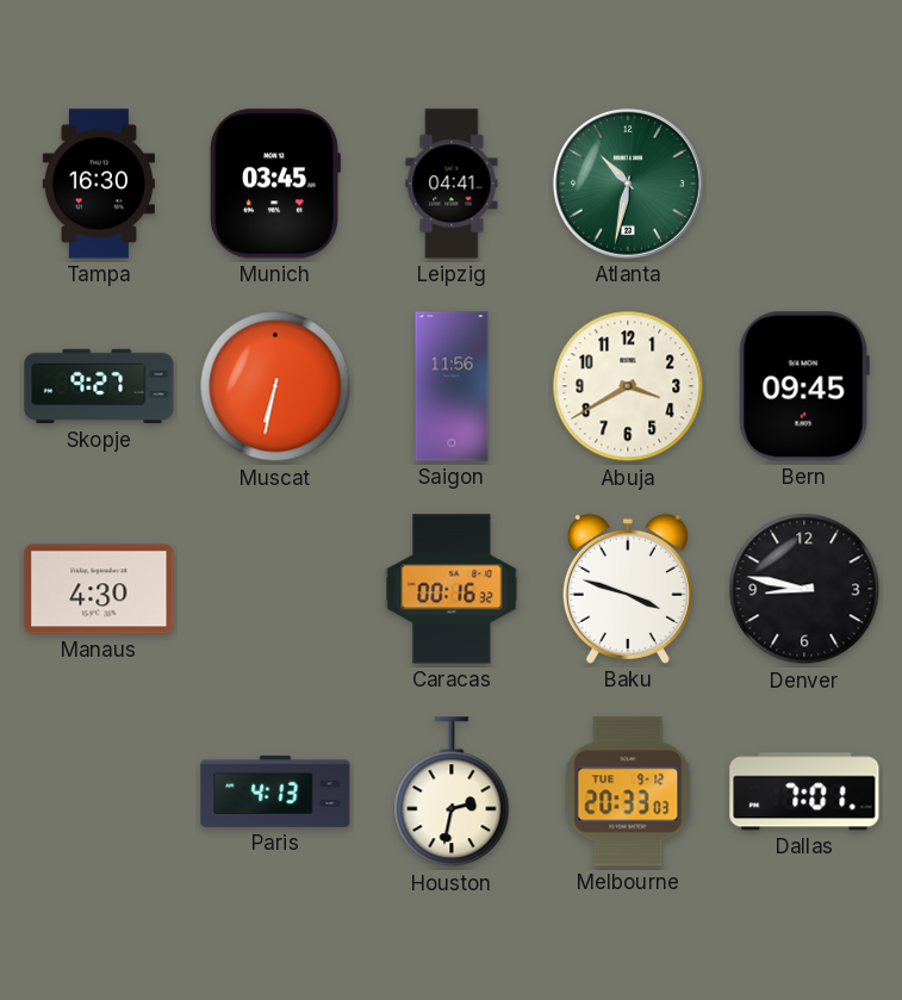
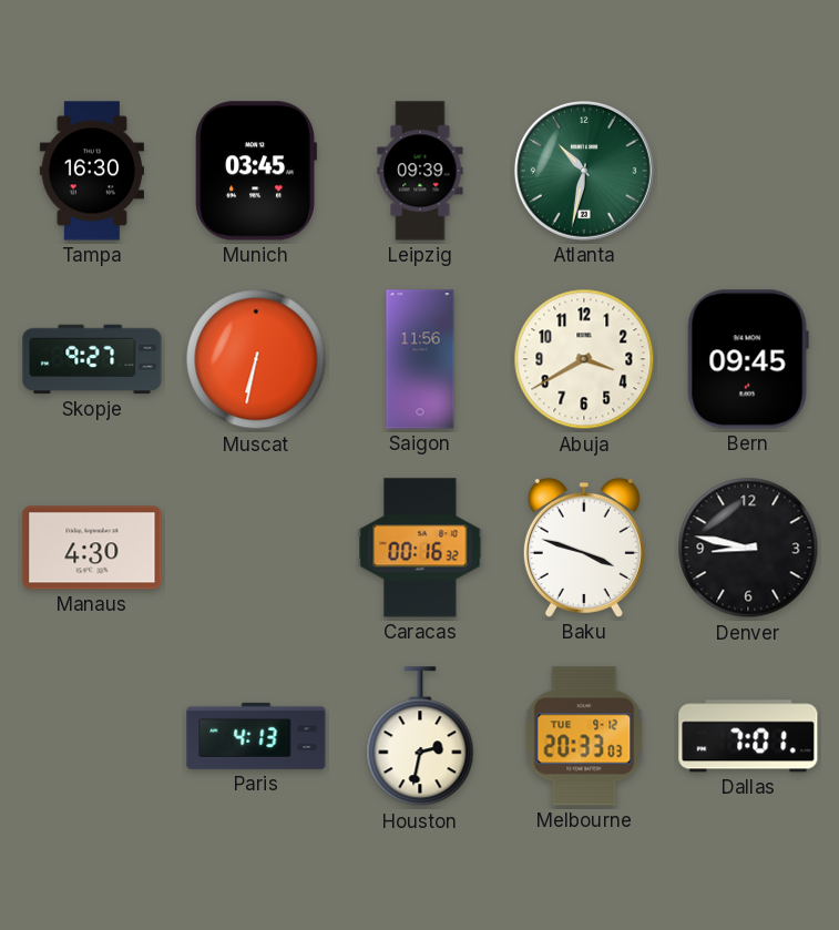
Leipzig: 04:41 -> 09:39 (420, 171)
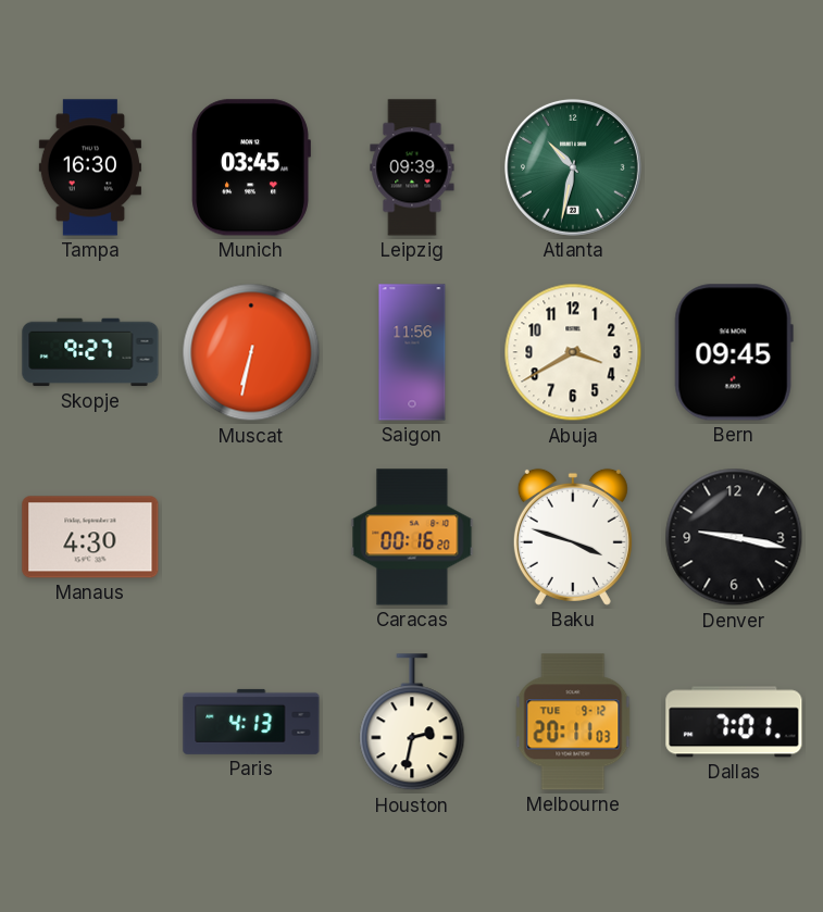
Caracas: 00:16:32 -> 00:16:20 (412, 537)
Denver: 8:47 -> 9:17 (734, 537)
Melbourne: 20:33 -> 20:11 (573, 722)
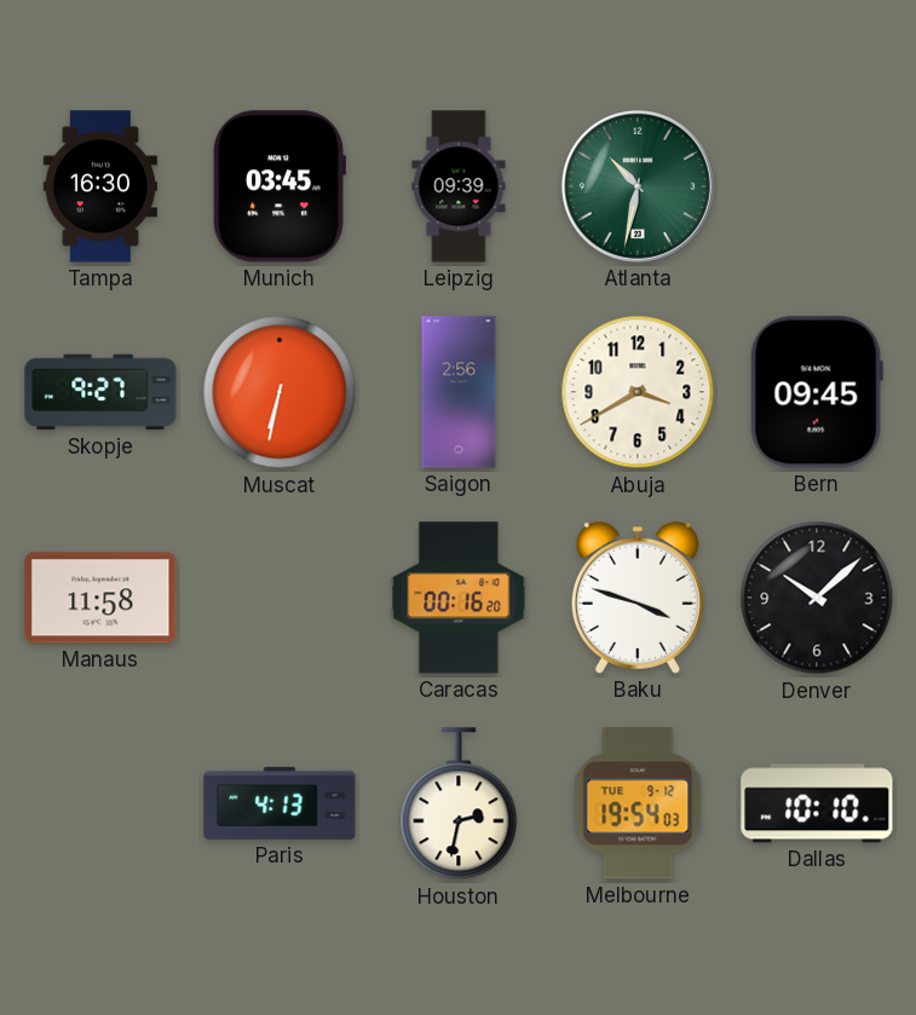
Saigon: 11:56 -> 2:56 (459, 392)
Manaus: 4:30 -> 11:58 (100, 598)
Denver: 9:17 -> 10:08 (817, 598)
Melbourne: 20:11 -> 19:54 (638, 803)
Dallas: 7:01 -> 10:10 (817, 803)
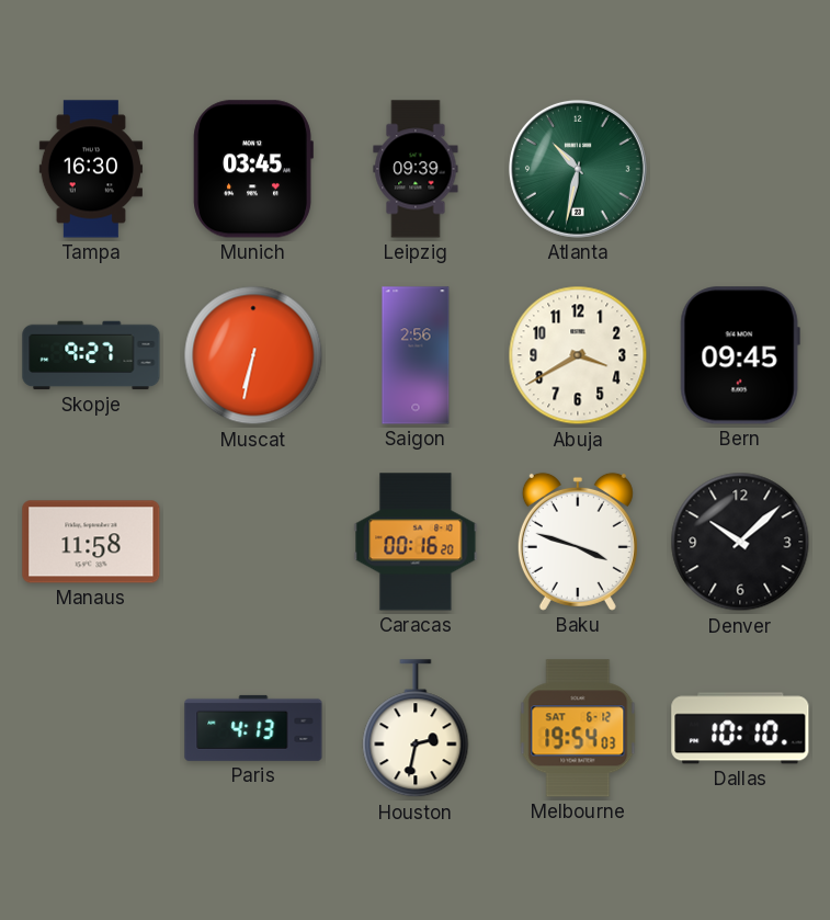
Melbourne date: TUE 9-12 -> SAT 6-12 (578, 728)
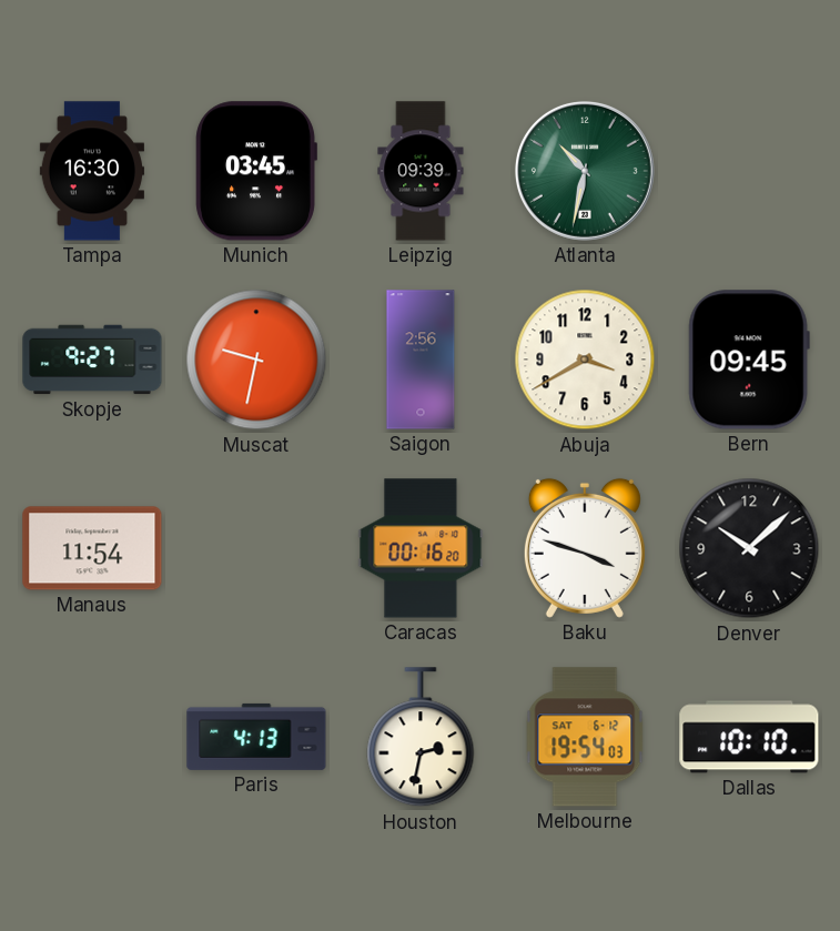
Muscat: 6:32 -> 9:32 (256, 360)
Manaus: 11:58 -> 11:54 (92, 548)
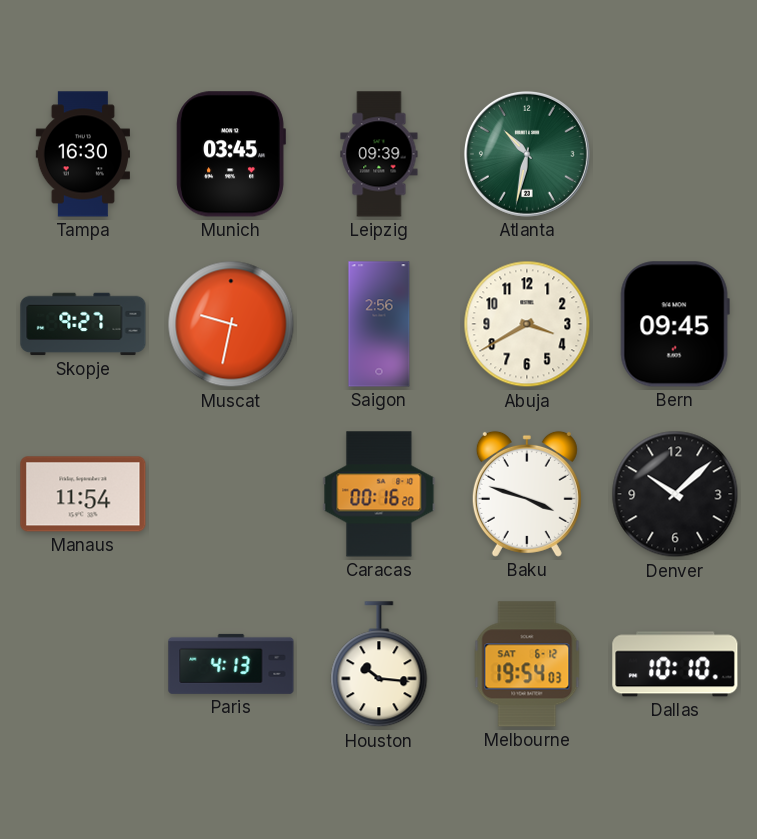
Houston: 2:32 -> 10:16 (379, 665)
